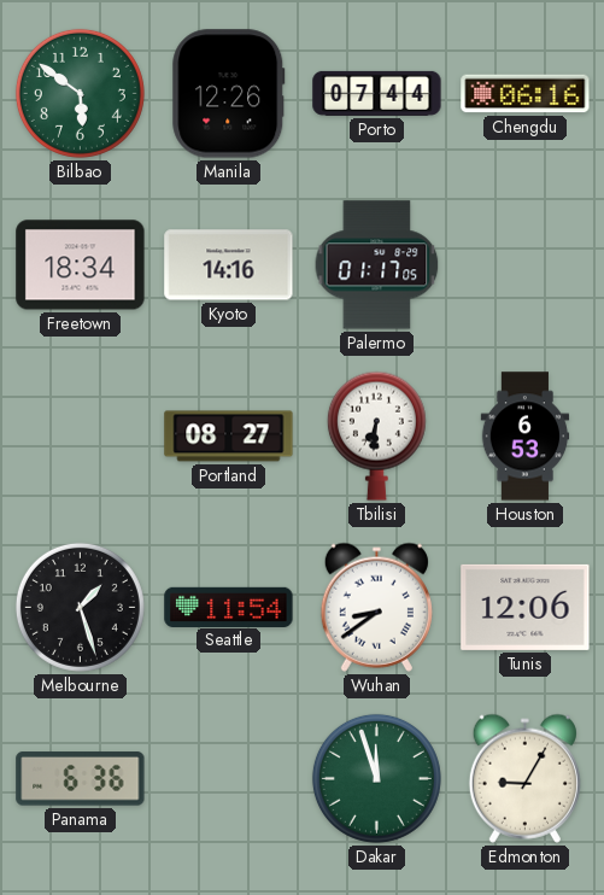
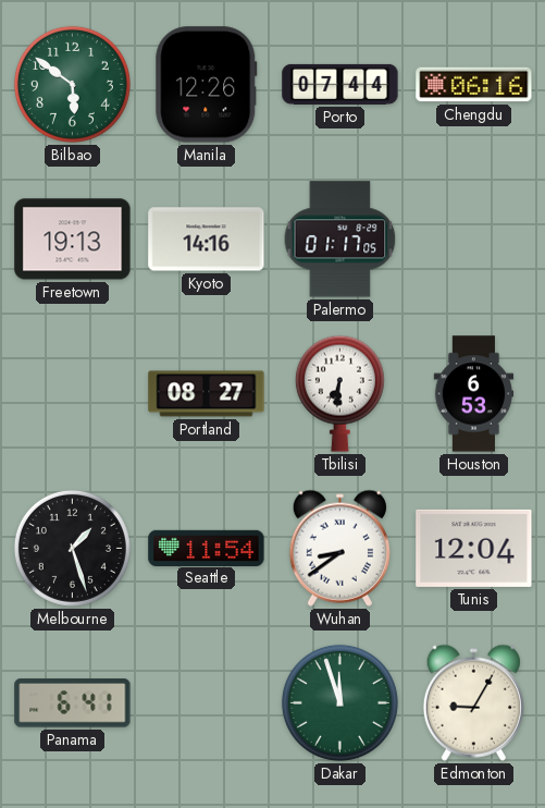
Freetown: 18:34 -> 19:13 (73, 240)
Tunis: 12:06 -> 12:04 (474, 548)
Panama: 6:36 -> 6:41 (73, 703)
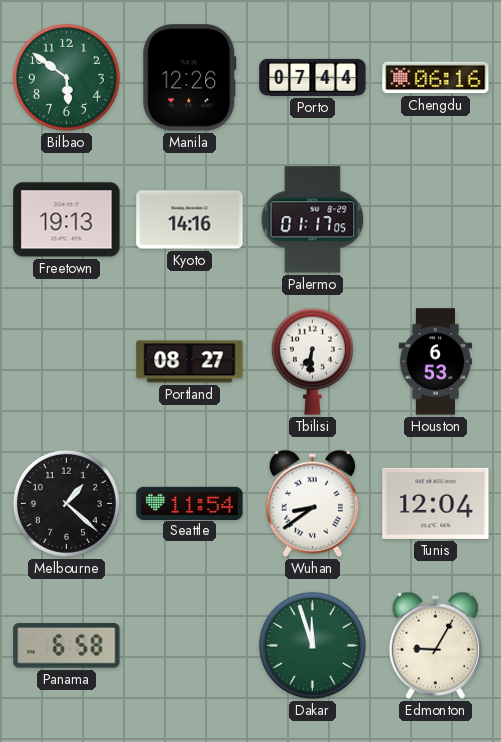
Melbourne: 1:27 -> 1:22 (66, 503)
Panama: 6:41 -> 6:58 (67, 646)
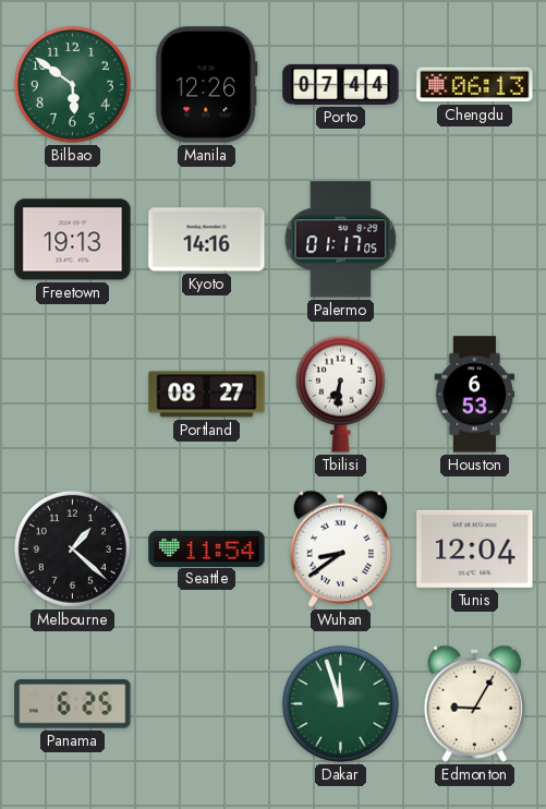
Chengdu: 06:16 -> 06:13 (475, 85)
Panama: 6:58 -> 6:25 (73, 704)
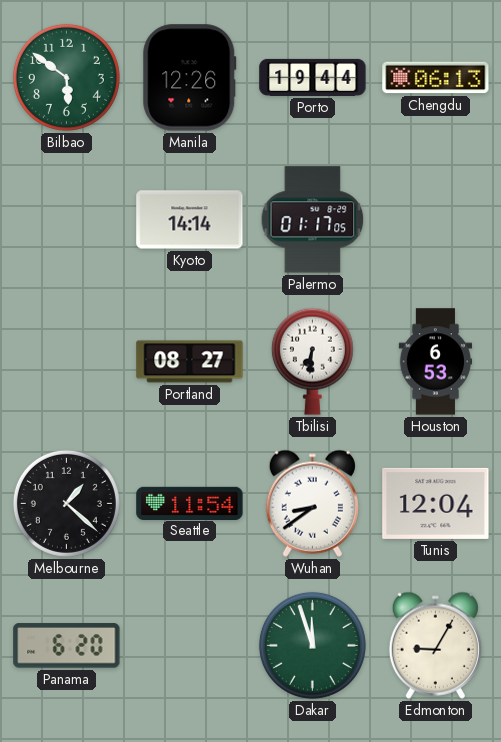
Porto: 07:44 -> 19:44 (313, 77)
Freetown: 19:13 -> none (73, 240)
Kyoto: 14:16 -> 14:14 (190, 220)
Panama: 6:25 -> 6:20 (67, 646)
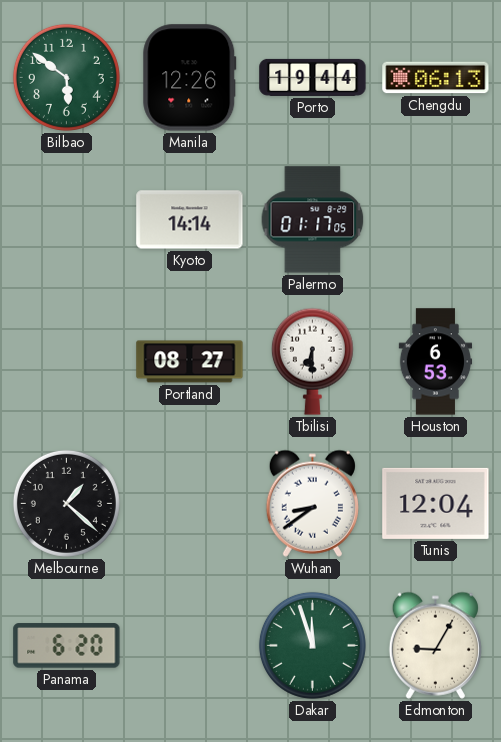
Tbilisi: 6:31 -> 6:30 (312, 361)
Seattle: 11:54 -> none (190, 503)
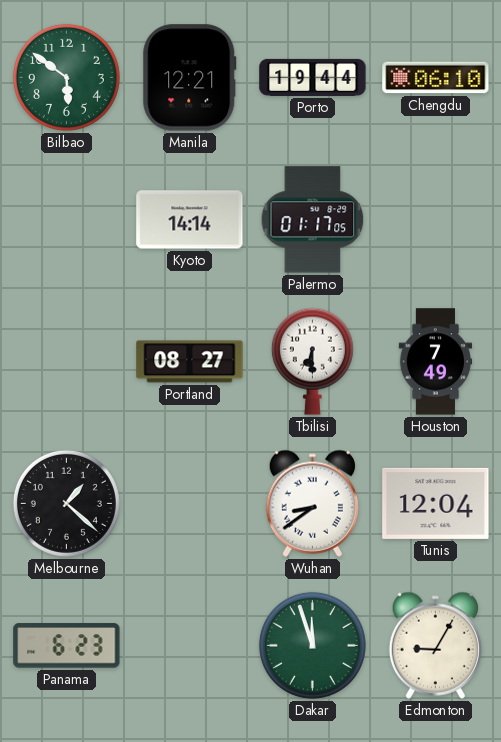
Manila: 12:26 -> 12:21 (190, 78)
Chengdu: 06:13 -> 06:10 (436, 78)
Houston: 6:53 -> 7:49 (436, 362)
Panama: 6:20 -> 6:23 (67, 646)
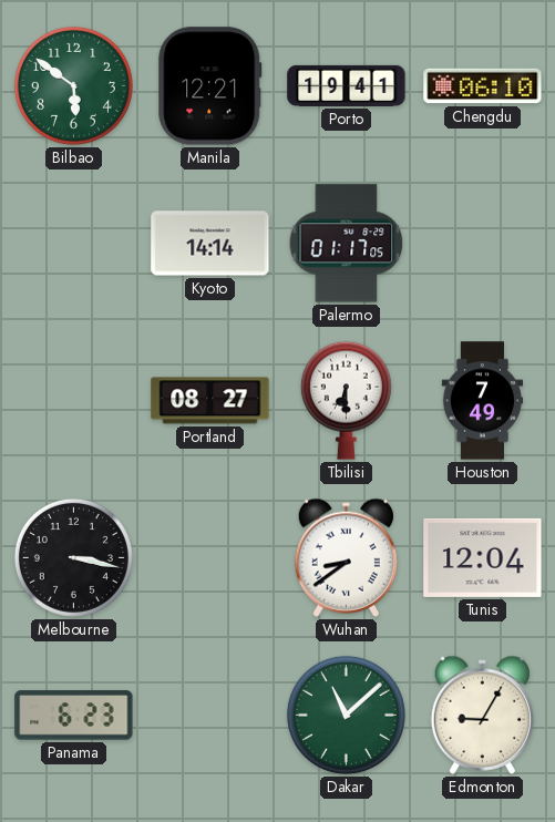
Porto: 19:44 -> 19:41 (347, 85)
Melbourne: 1:22 -> 3:17 (73, 557)
Dakar: 11:57 -> 11:08 (346, 715)
